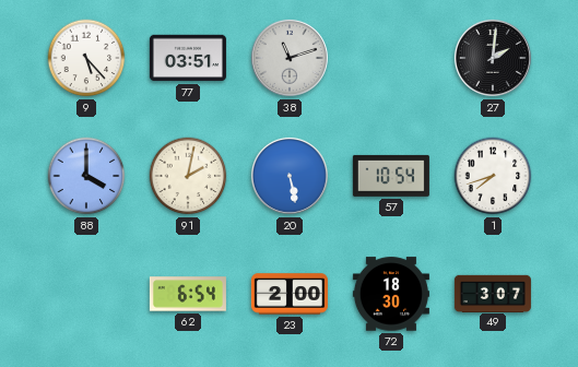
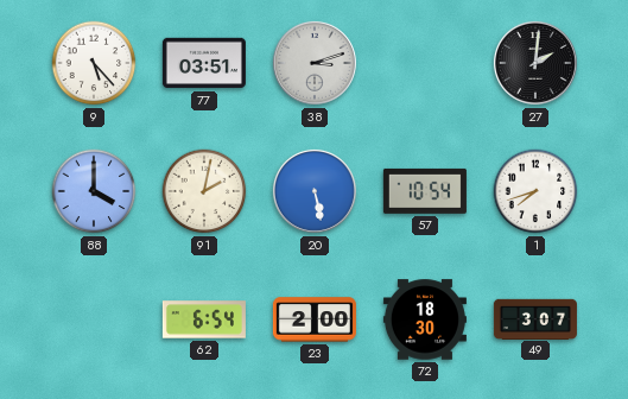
38: 11:12 -> 3:12 (315, 63)
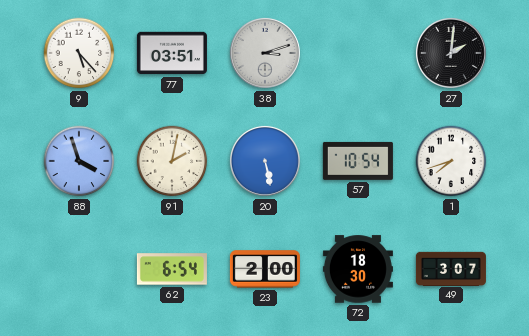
88: 4:00 -> 3:57 (79, 161)
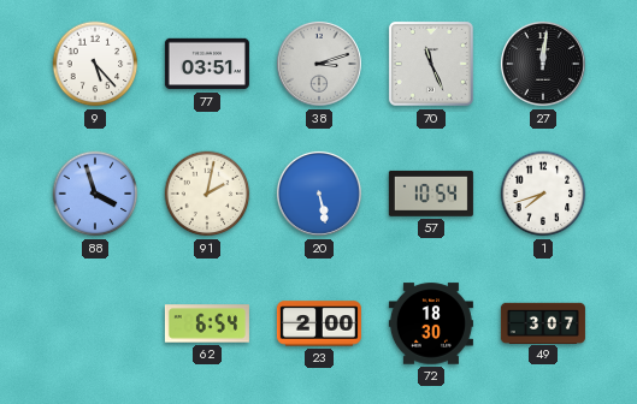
70: none -> 11:26 (431, 64)
27: 2:01 -> 12:01 (543, 64)
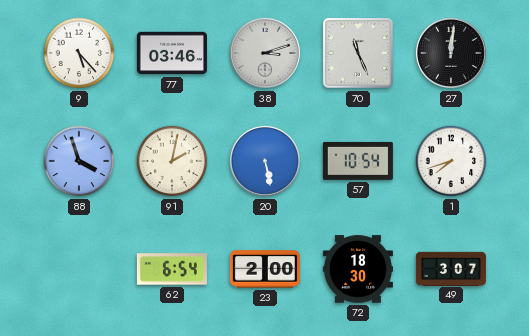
77: 03:51 -> 03:46 (172, 53)
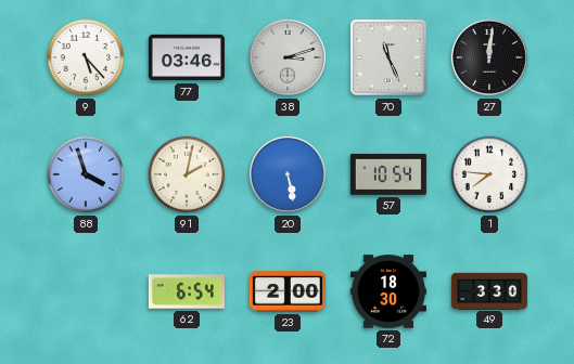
1: 7:42 -> 7:46 (489, 174)
49: 3:07 -> 3:30 (489, 290)
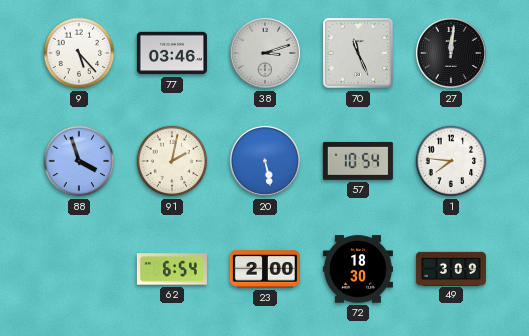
49: 3:30 -> 3:09 (451, 268)
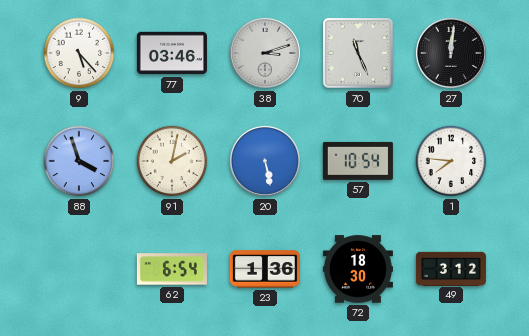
23: 2:00 -> 1:36 (265, 269)
49: 3:09 -> 3:12 (451, 268)
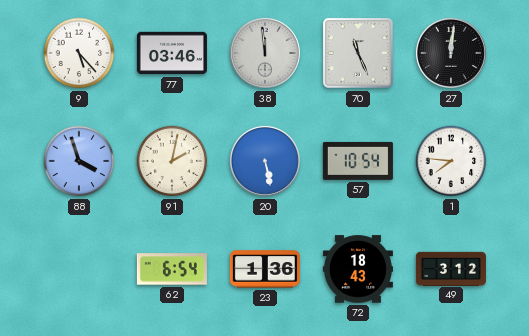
38: 3:12 -> 11:59 (265, 53)
72: 18:30 -> 18:43 (358, 269)
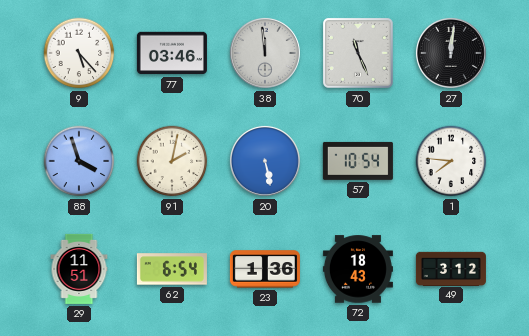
29: none -> 11:51 (79, 269)
